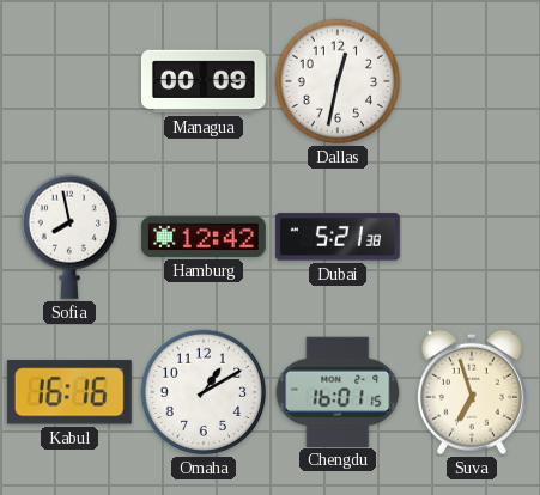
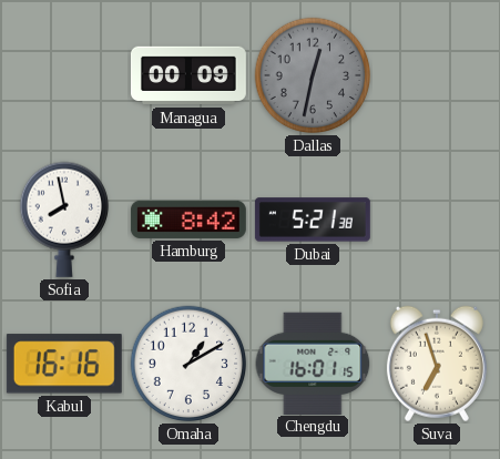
Dallas dial: white -> grey (313, 75)
Hamburg: 12:42 -> 8:42 (188, 220)
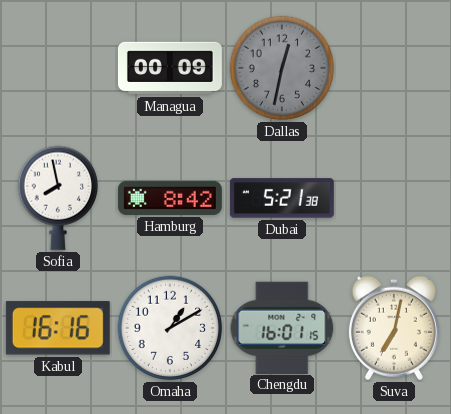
Suva: 6:57 -> 7:02 (394, 328)
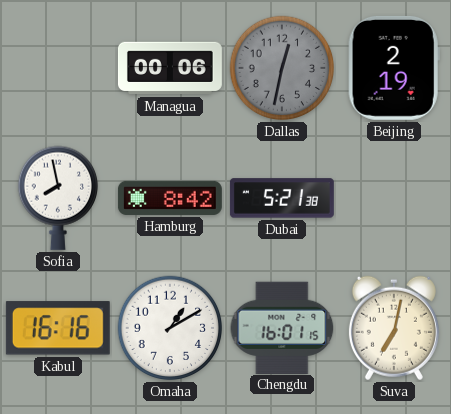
Managua: 00:09 -> 00:06 (170, 68)
Beijing: none -> 2:19 (394, 68)
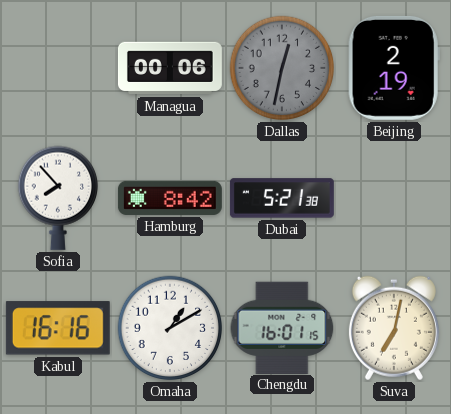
Sofia: 7:58 -> 7:53 (57, 198)
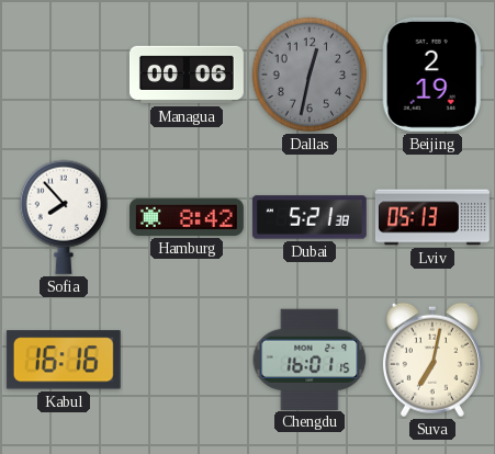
Lviv: none -> 05:13 (432, 217)
Omaha: 1:10 -> none (170, 328)
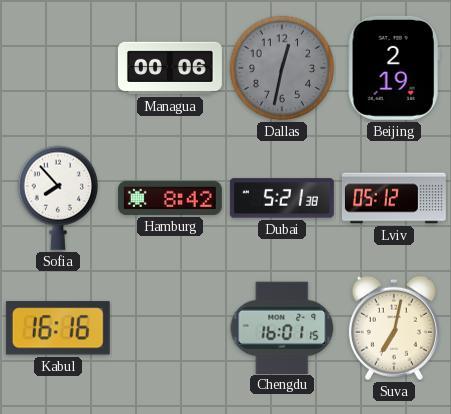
Lviv: 05:13 -> 05:12 (394, 198)
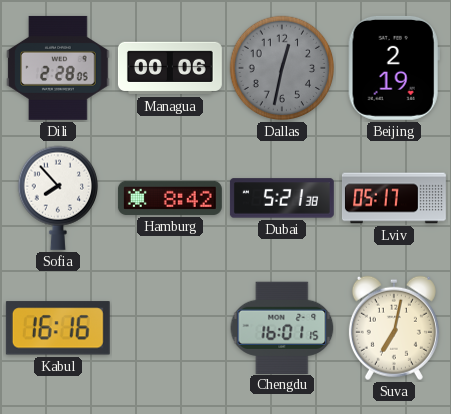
Dili: none -> 2:28 (58, 68)
Lviv: 05:12 -> 05:17 (394, 198)
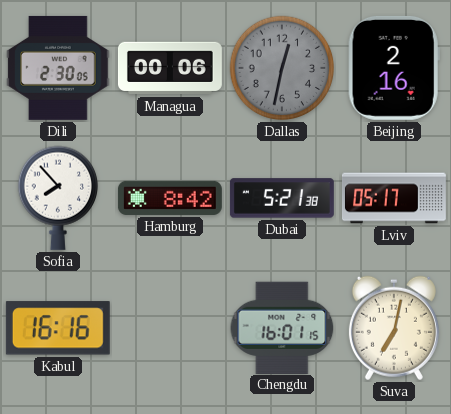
Dili: 2:28 -> 2:30 (58, 68)
Beijing: 2:19 -> 2:16 (394, 68)
